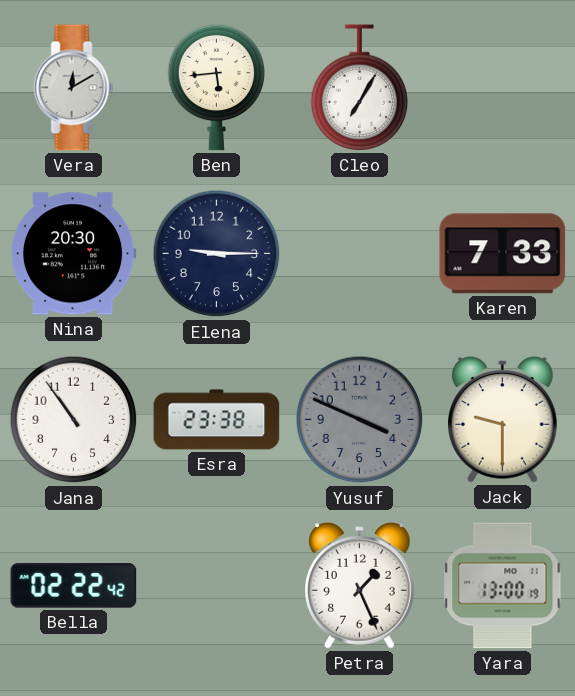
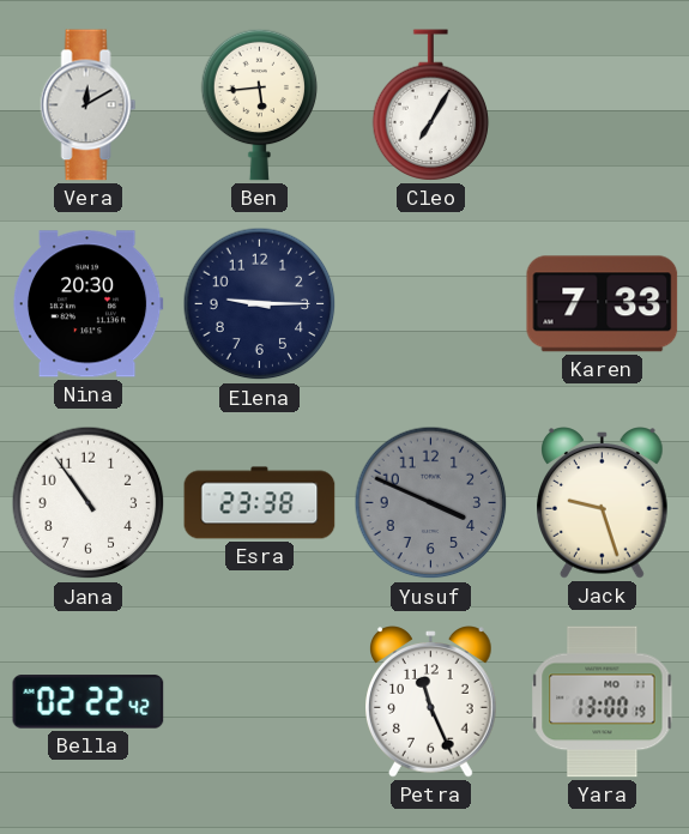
Jack: 9:30 -> 9:27 (603, 503)
Petra: 1:26 -> 11:26 (431, 702)
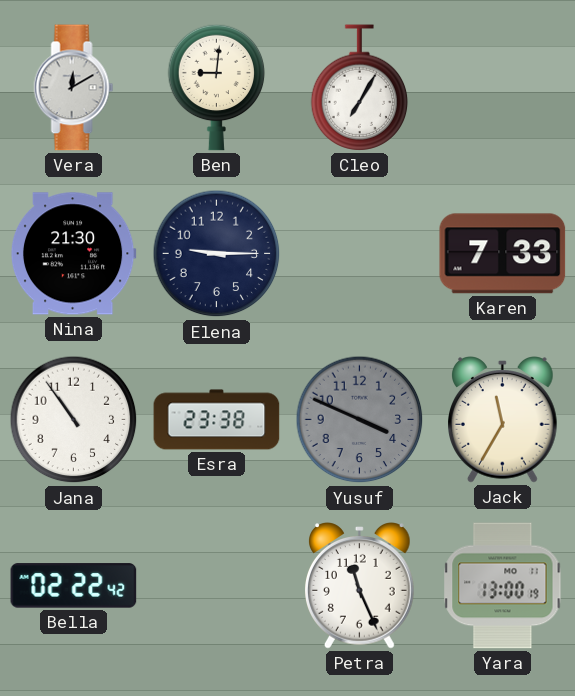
Ben: 5:44 -> 9:01 (217, 87)
Nina: 20:30 -> 21:30 (73, 254)
Jack: 9:27 -> 11:35 (503, 420)
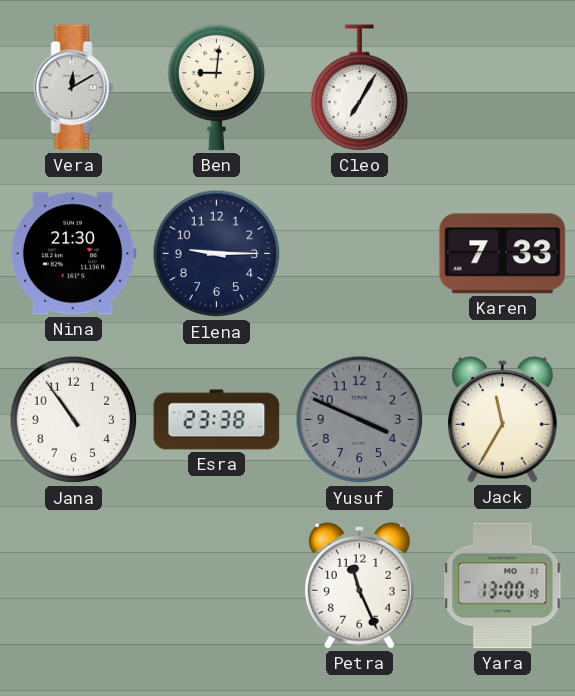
Bella: 02:22 -> none (74, 586)
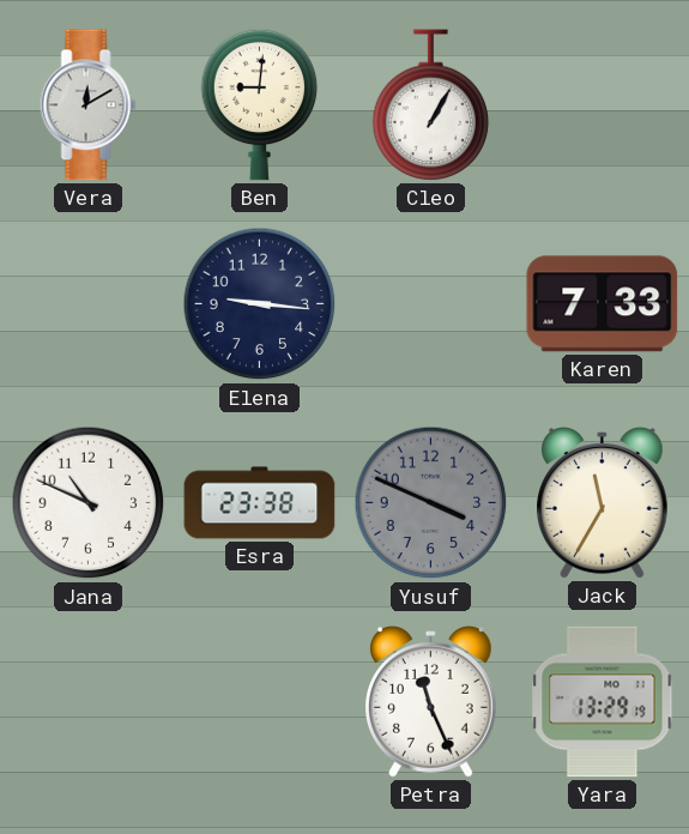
Cleo: 7:05 -> 1:05 (431, 105)
Nina: 21:30 -> none (73, 254)
Elena: 9:15 -> 9:16 (260, 304)
Jana: 10:54 -> 10:49 (89, 503)
Yara: 13:00 -> 13:29 (603, 702)
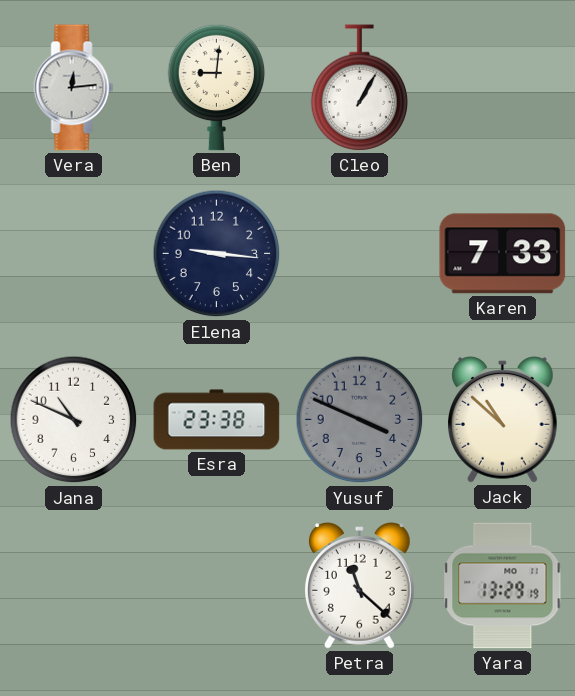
Vera: 12:10 -> 12:14 (74, 88)
Jack: 11:35 -> 10:52 (503, 420)
Petra: 11:26 -> 11:22 (360, 586)
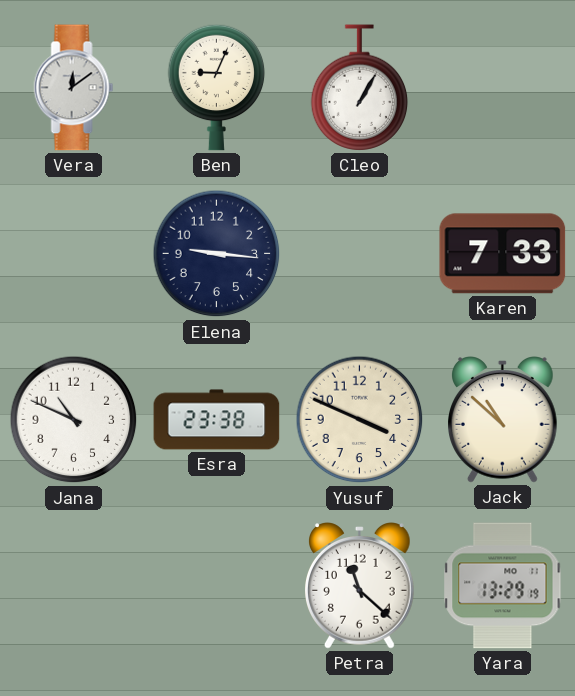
Vera: 12:14 -> 12:09 (74, 88)
Ben: 9:01 -> 9:04 (217, 87)
Yusuf dial: grey -> cream (360, 420)
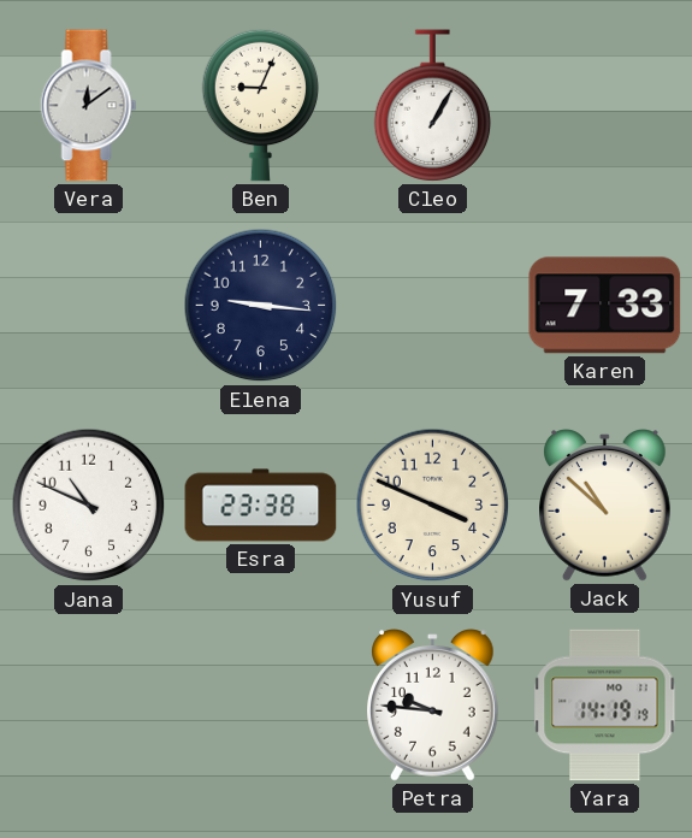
Petra: 11:22 -> 9:46 (433, 706)
Yara: 13:29 -> 14:19 (605, 706)
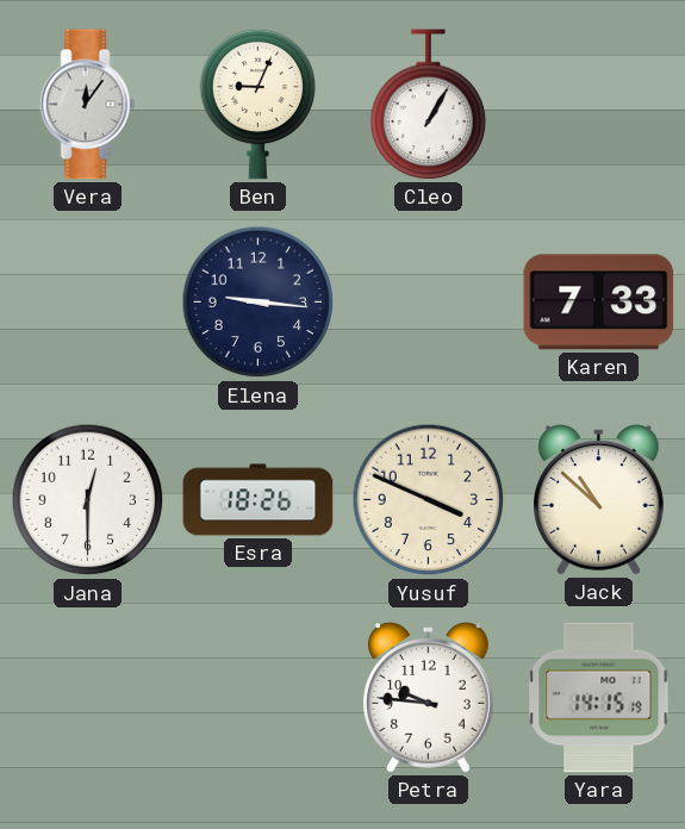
Vera: 12:09 -> 12:06 (88, 105)
Jana: 10:49 -> 12:30 (88, 500)
Esra: 23:38 -> 18:26 (259, 500)
Yara: 14:19 -> 14:15 (599, 698)
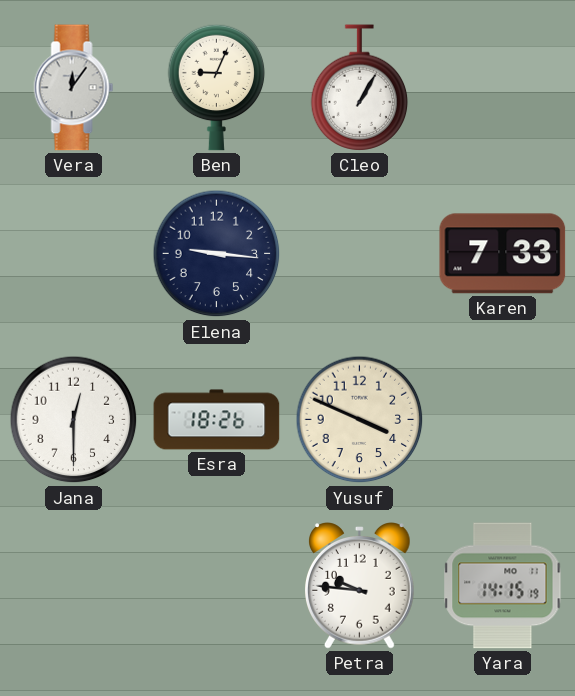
Jack: 10:52 -> none (599, 500)
